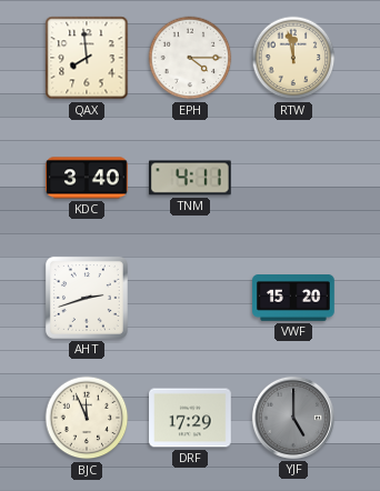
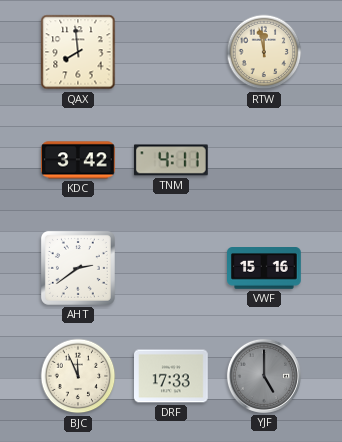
EPH: 4:15 -> none (190, 58)
KDC: 3:40 -> 3:42 (78, 160)
AHT: 2:42 -> 2:39 (78, 268)
VWF: 15:20 -> 15:16 (265, 268)
DRF: 17:29 -> 17:33 (172, 376)
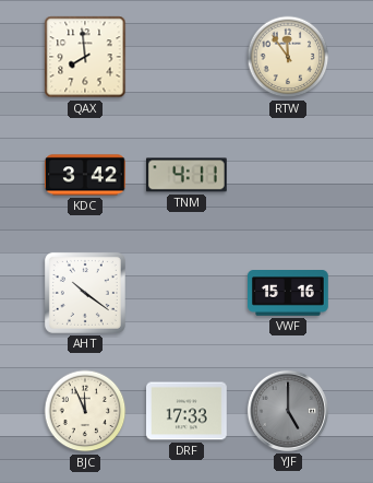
RTW: 11:58 -> 11:54 (288, 57)
AHT: 2:39 -> 10:21 (85, 293)
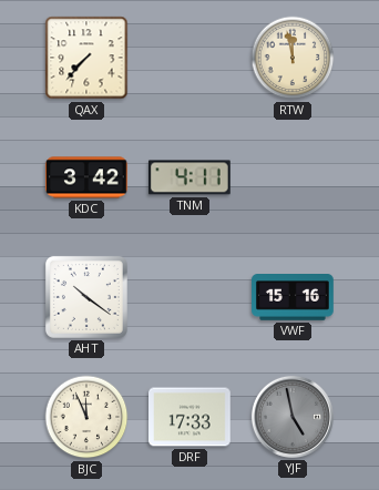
QAX: 7:59 -> 7:37 (86, 58)
RTW: 11:54 -> 11:58 (293, 58)
YJF: 5:00 -> 4:58 (293, 417)
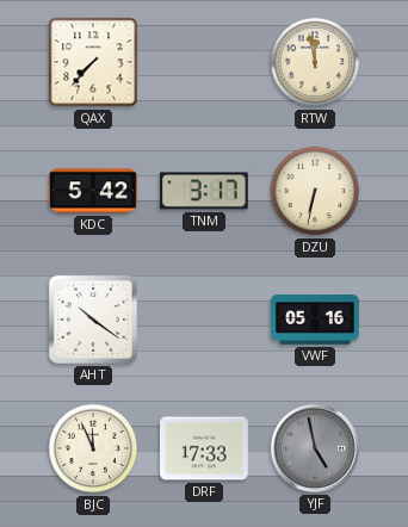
KDC: 3:42 -> 5:42 (93, 191)
TNM: 4:11 -> 3:17 (204, 191)
DZU: none -> 6:32 (315, 191)
VWF: 15:16 -> 05:16 (316, 320)
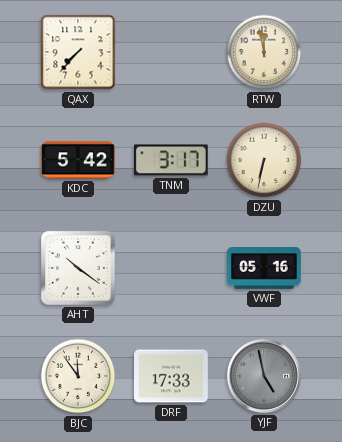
BJC: 11:56 -> 11:54 (78, 376)
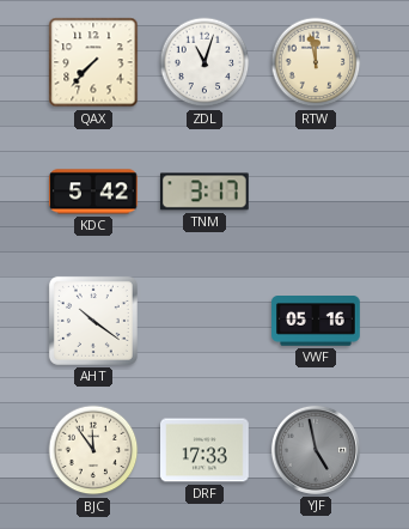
ZDL: none -> 11:03 (204, 62)
DZU: 6:32 -> none (264, 160)
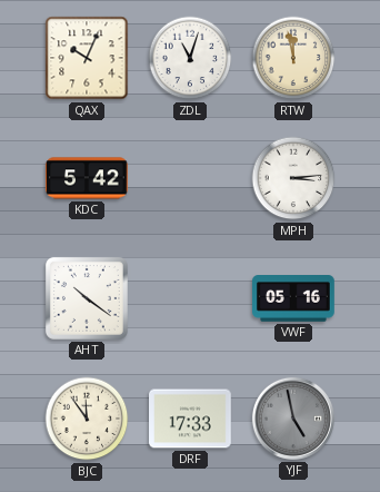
QAX: 7:37 -> 10:04 (87, 58)
TNM: 3:17 -> none (204, 191)
MPH: none -> 3:14 (293, 178)
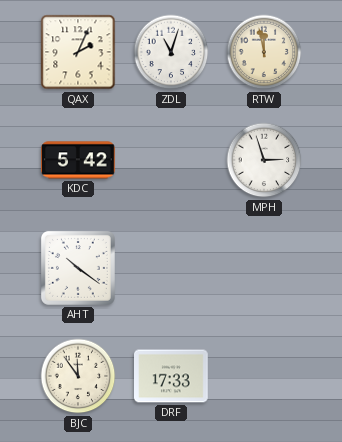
QAX: 10:04 -> 2:04 (78, 52)
MPH: 3:14 -> 2:57 (264, 160)
VWF: 05:16 -> none (294, 298)
YJF: 4:58 -> none (293, 419)
